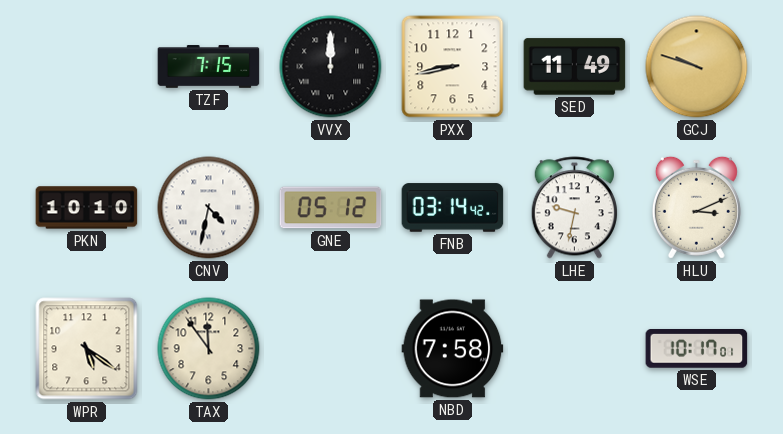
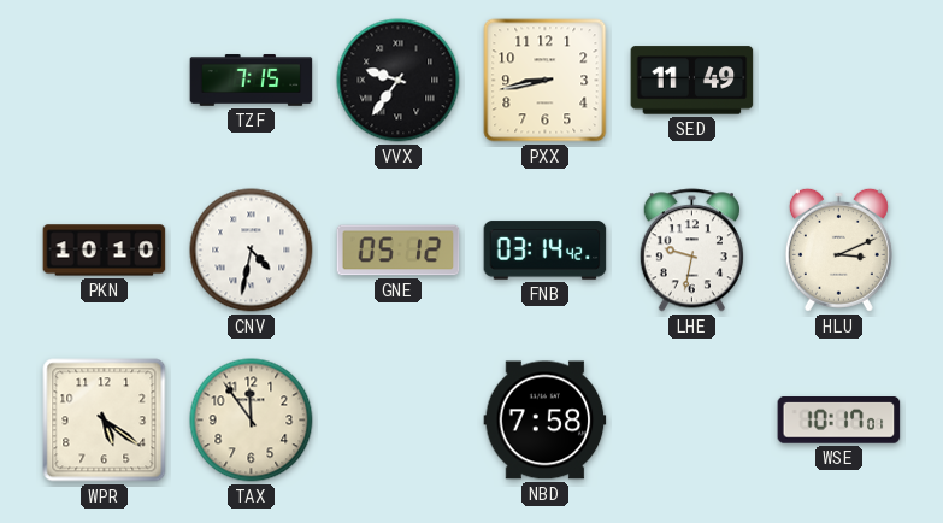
VVX: 12:00 -> 9:36 (399, 81)
GCJ: 9:48 -> none (697, 67)
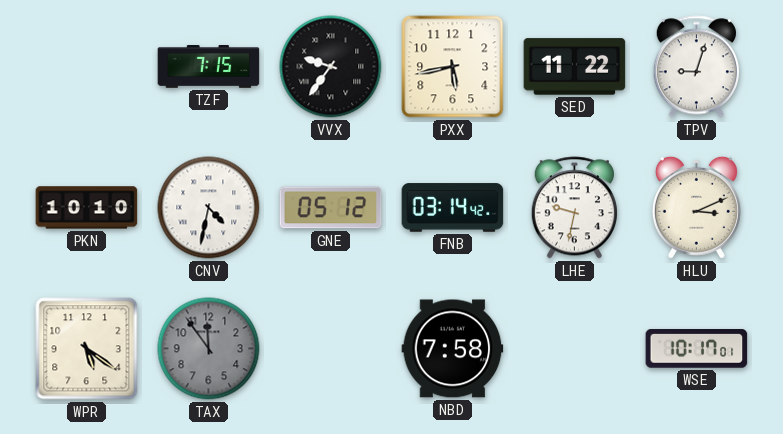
PXX: 8:43 -> 5:43 (453, 67)
SED: 11:49 -> 11:22 (575, 67)
TPV: none -> 9:03 (696, 67)
TAX dial: cream -> grey (209, 349)
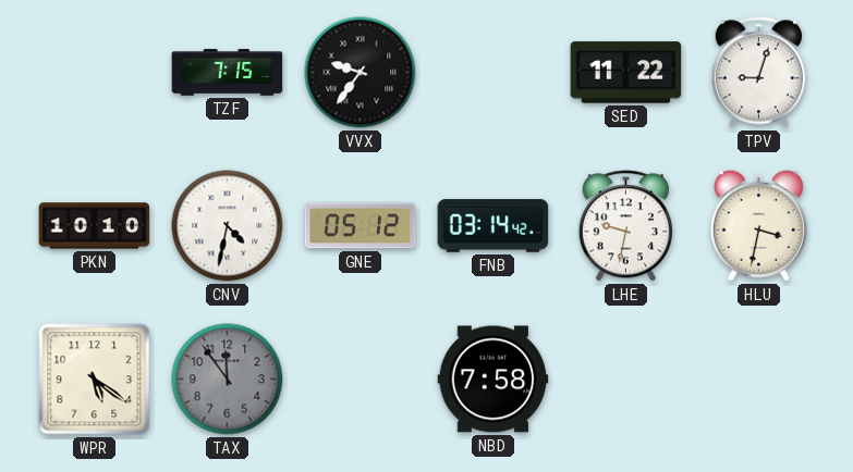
PXX: 5:43 -> none (453, 67)
HLU: 3:11 -> 3:32 (758, 225)
WSE: 10:17 -> none (697, 349)
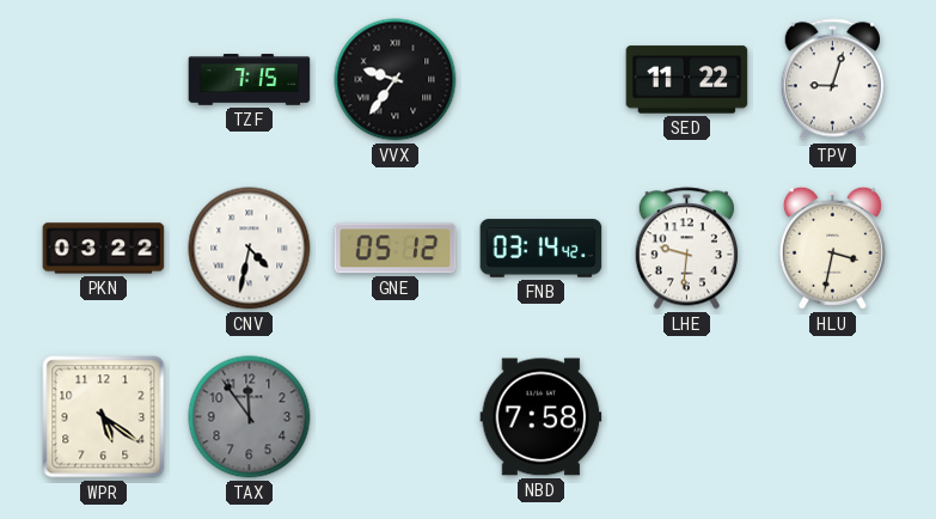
PKN: 10:10 -> 03:22 (104, 249)
LHE: 9:32 -> 9:31 (686, 249)
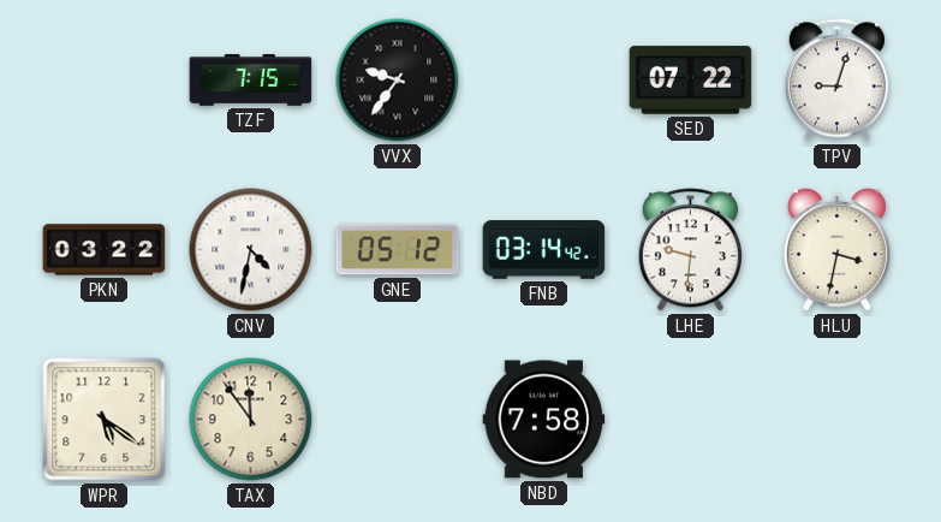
SED: 11:22 -> 07:22 (691, 81)
TAX dial: grey -> cream (251, 420)
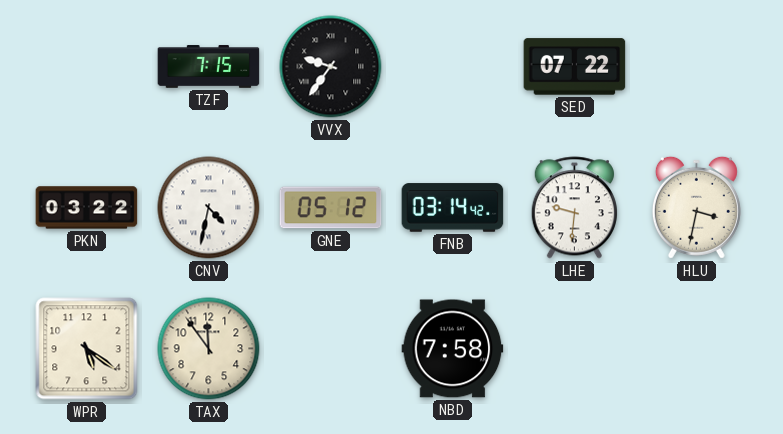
TPV: 9:03 -> none (836, 81)
